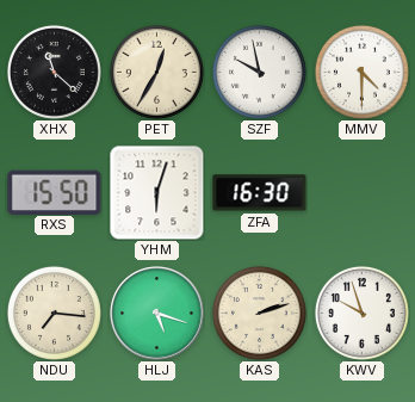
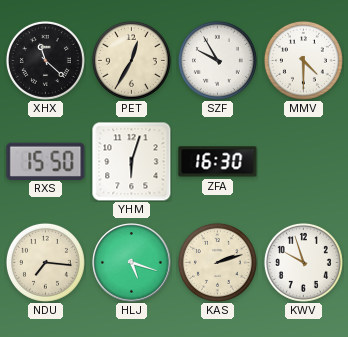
SZF: 9:58 -> 9:55 (217, 60)
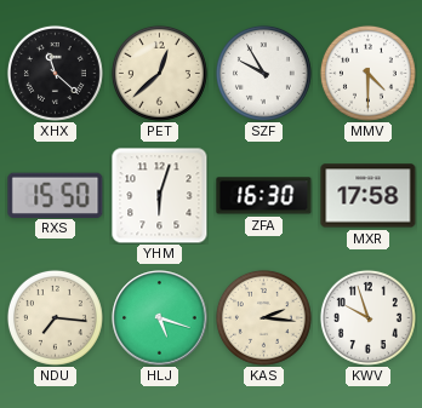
PET: 12:35 -> 12:38 (159, 73)
MXR: none -> 17:58 (369, 196)
KAS: 2:12 -> 2:16 (263, 317)
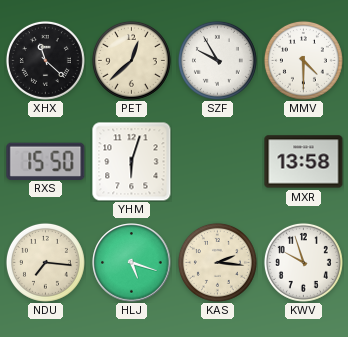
ZFA: 16:30 -> none (264, 196)
MXR: 17:58 -> 13:58 (304, 162)
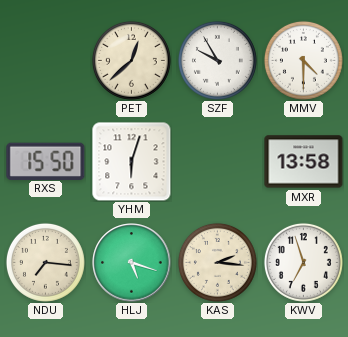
XHX: 11:22 -> none (45, 60)
KWV: 9:57 -> 6:57 (303, 262)
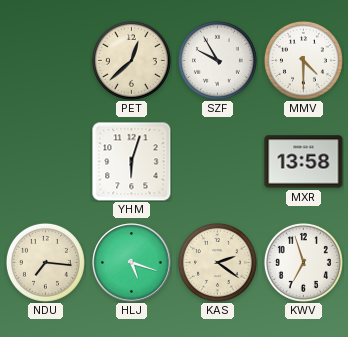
RXS: 15:50 -> none (46, 161)
KAS: 2:16 -> 2:21 (217, 262)
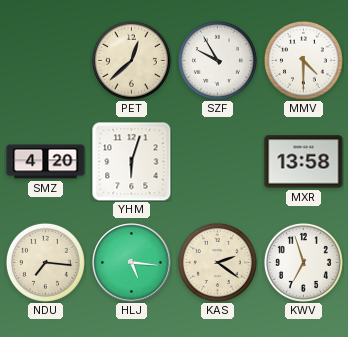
SMZ: none -> 4:20 (46, 162)
HLJ: 5:18 -> 5:16 (132, 263)
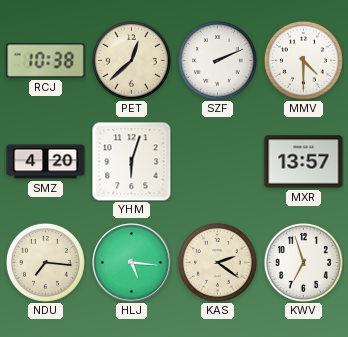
RCJ: none -> 10:38 (46, 61)
SZF: 9:55 -> 2:11 (217, 60)
MXR: 13:58 -> 13:57 (304, 162)
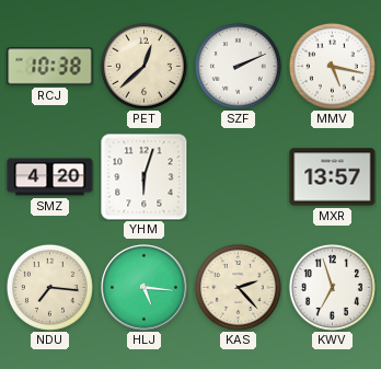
MMV: 4:30 -> 5:17 (332, 66)
KAS: 2:21 -> 2:23 (238, 287)
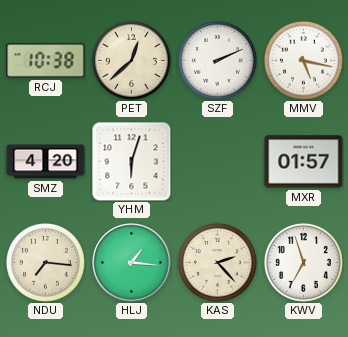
MXR: 13:57 -> 01:57 (304, 162)
HLJ: 5:16 -> 1:16 (132, 263)
